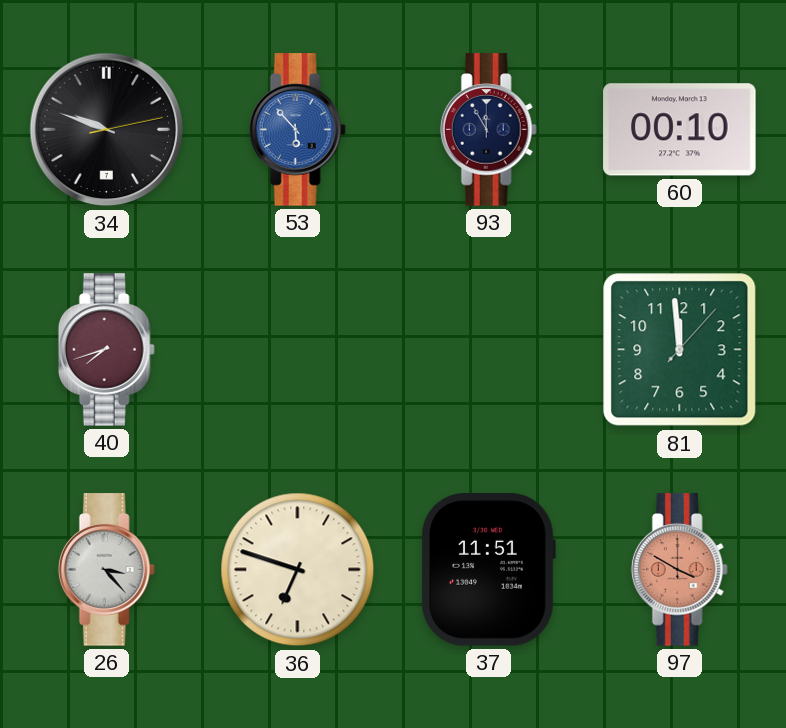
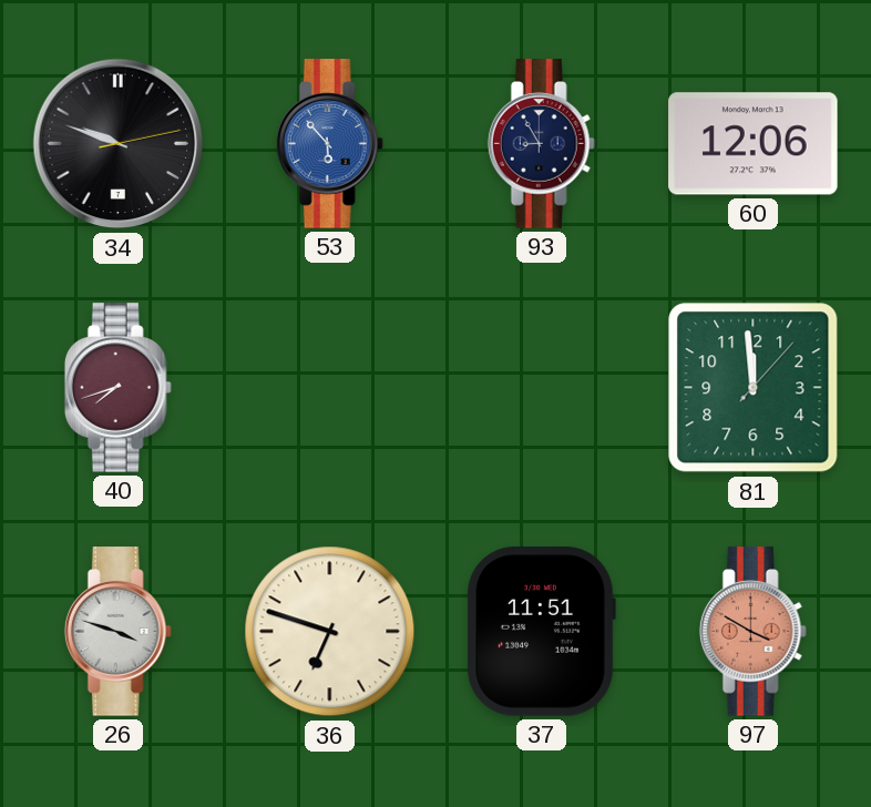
93: 11:55 -> 8:55 (541, 144)
60: 00:10 -> 12:06 (754, 144)
26: 3:23 -> 3:48 (117, 632)
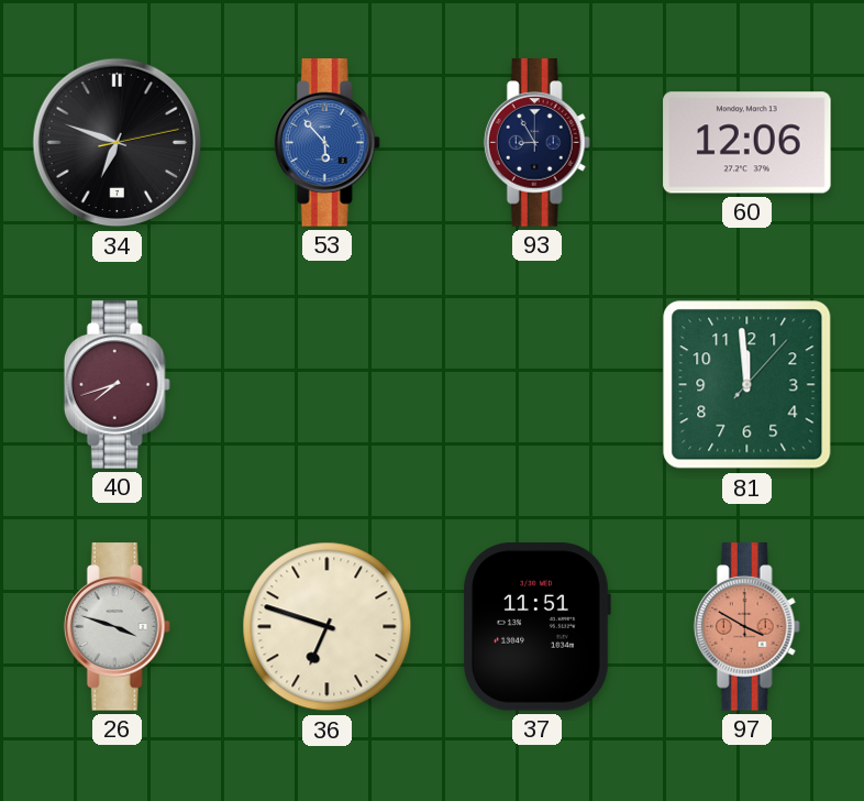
34: 9:48 -> 6:48 (118, 143)
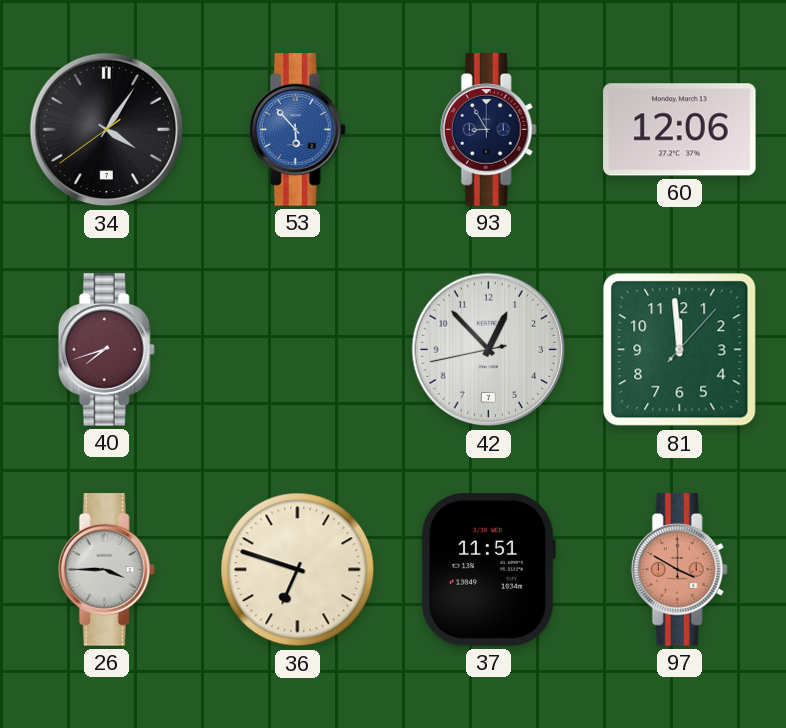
34: 6:48 -> 4:05 (107, 130)
42: none -> 12:52 (489, 350)
26: 3:48 -> 3:45 (106, 570)
